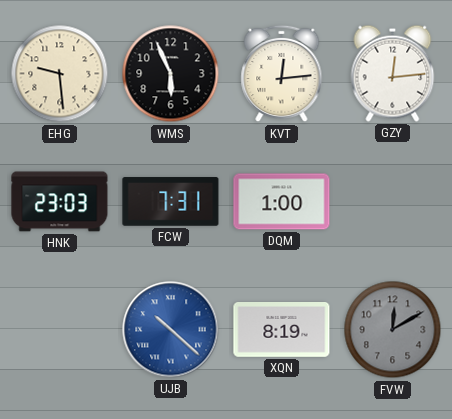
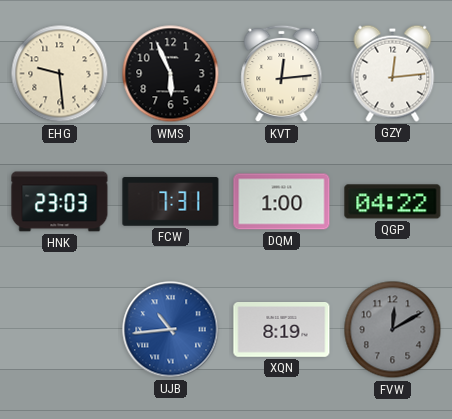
QGP: none -> 04:22 (393, 202)
UJB: 10:22 -> 10:44 (171, 330)
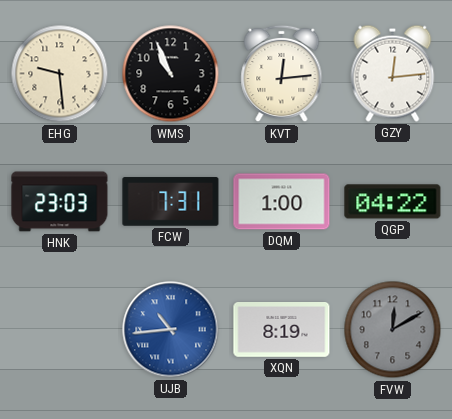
WMS: 5:56 -> 10:56 (171, 74)
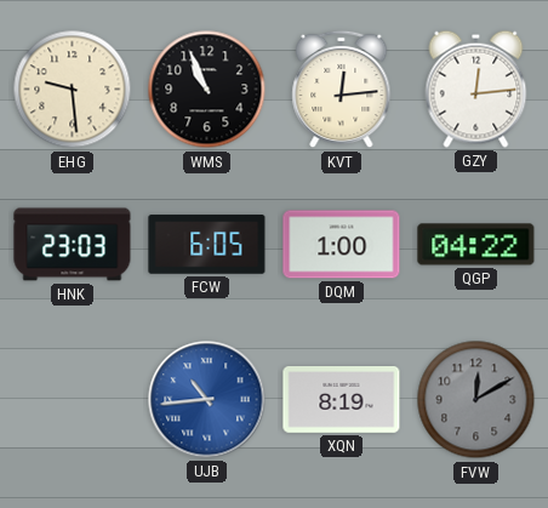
FCW: 7:31 -> 6:05 (207, 245)
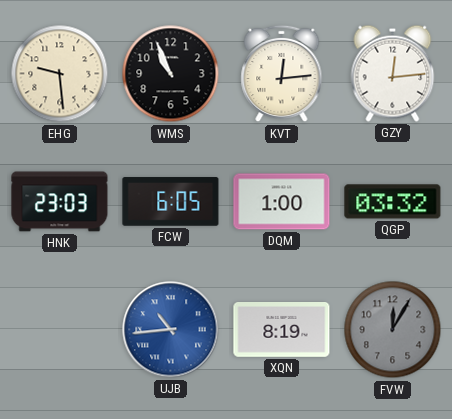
QGP: 04:22 -> 03:32 (393, 202)
FVW: 12:10 -> 12:05 (393, 330)
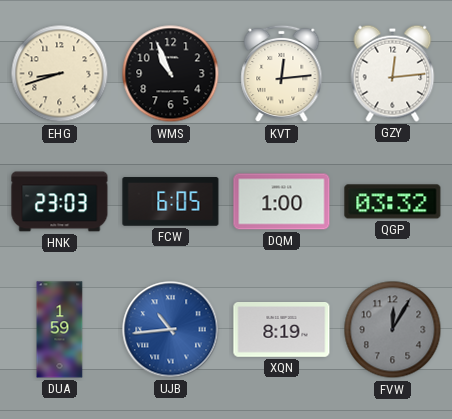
EHG: 9:29 -> 8:42 (60, 74)
DUA: none -> 1:59 (60, 330)
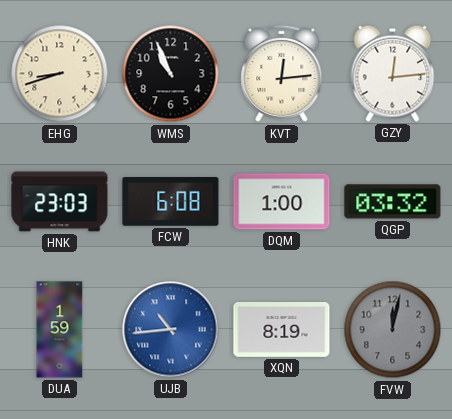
FCW: 6:05 -> 6:08 (171, 202)
FVW: 12:05 -> 12:02 (393, 330)
